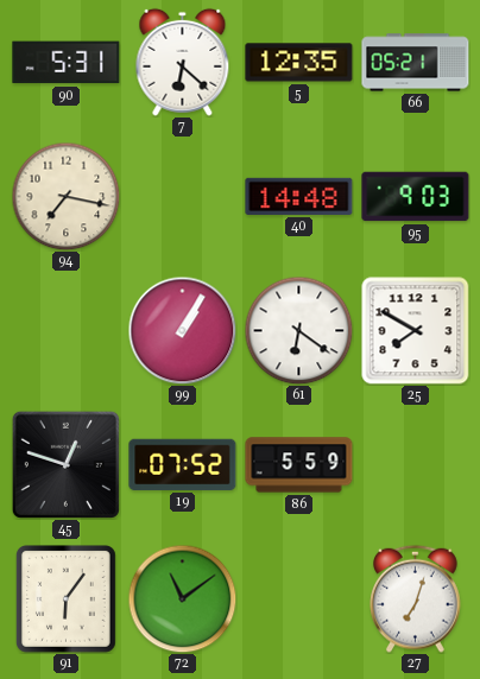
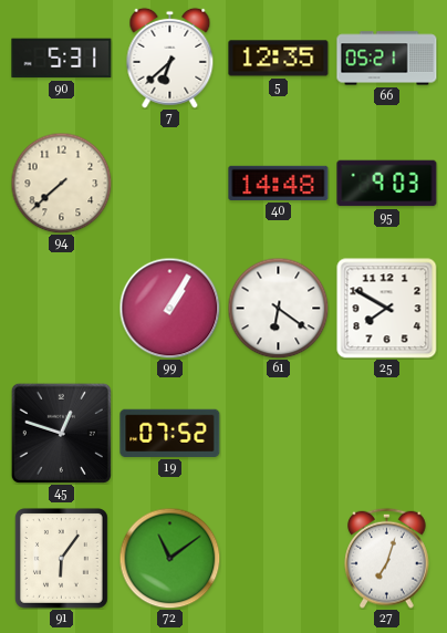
7: 6:22 -> 6:38 (170, 58)
94: 7:17 -> 7:38 (61, 183)
86: 5:59 -> none (299, 465)
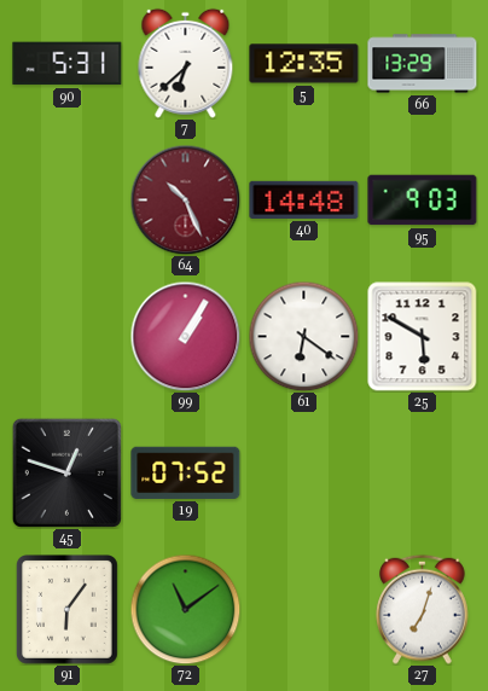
66: 05:21 -> 13:29 (423, 64)
94: 7:38 -> none (61, 183)
64: none -> 10:26 (185, 199)
25: 7:50 -> 5:50 (423, 337)
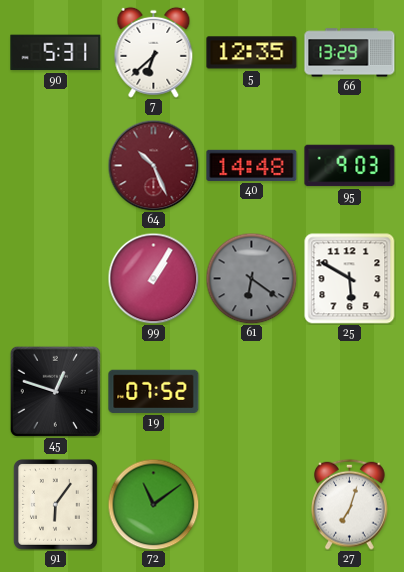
61 dial: white -> grey (251, 278)
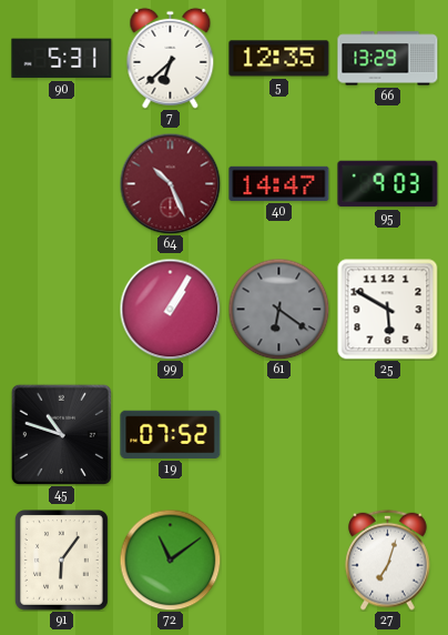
40: 14:48 -> 14:47 (279, 183)
45: 12:48 -> 10:48 (61, 434)
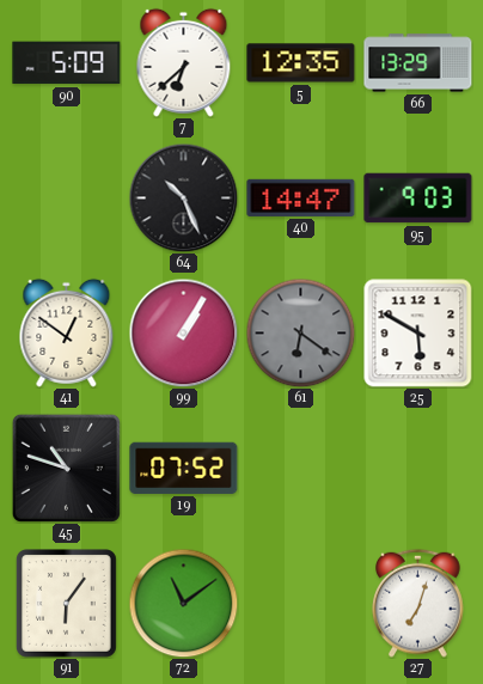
90: 5:31 -> 5:09 (67, 63)
64 dial: burgundy -> black (183, 197)
41: none -> 12:51 (67, 332)
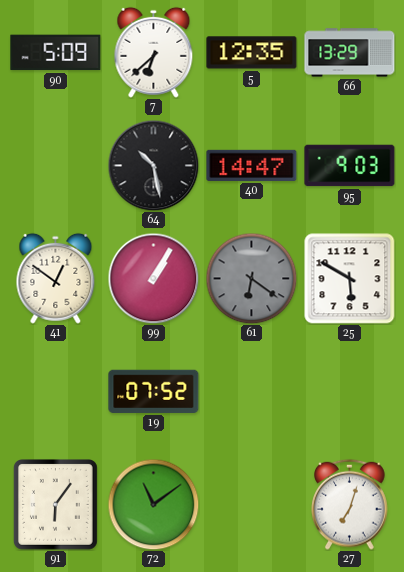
64: 10:26 -> 10:28 (153, 165)
45: 10:48 -> none (66, 468)
